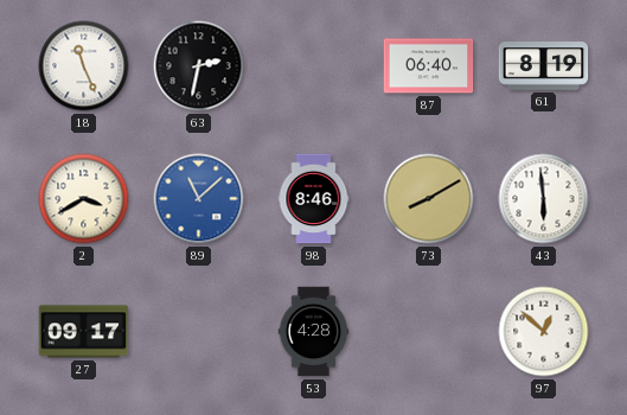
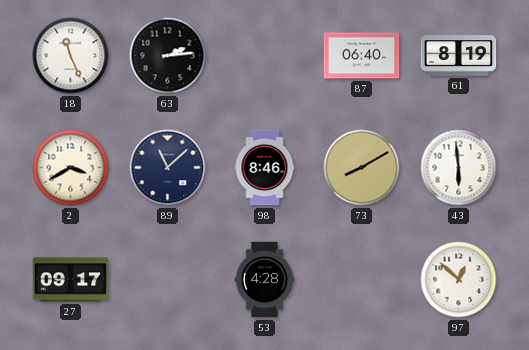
63: 2:32 -> 2:14 (168, 56)
89 dial: blue -> navy (168, 168)
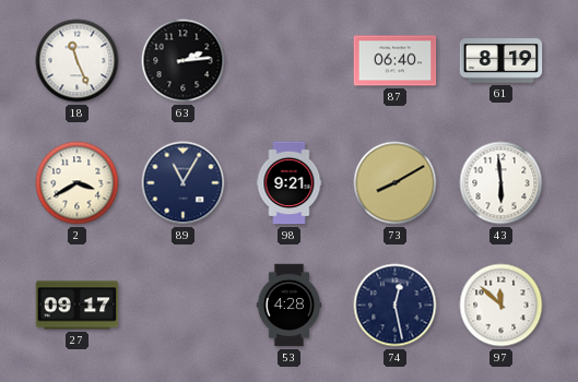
89: 11:08 -> 11:05 (184, 183)
98: 8:46 -> 9:21 (290, 183)
74: none -> 12:28 (396, 306)
97: 12:52 -> 11:52 (502, 306)
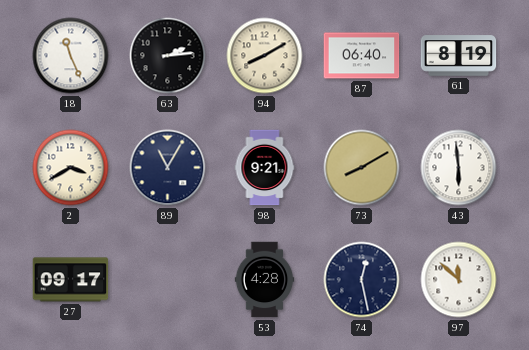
94: none -> 8:10 (265, 56)
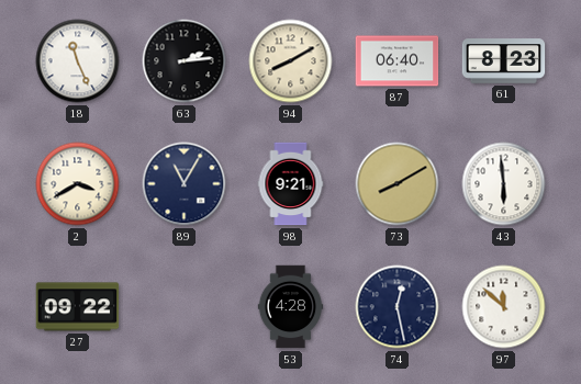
61: 8:19 -> 8:23 (504, 61)
27: 09:17 -> 09:22 (78, 307)
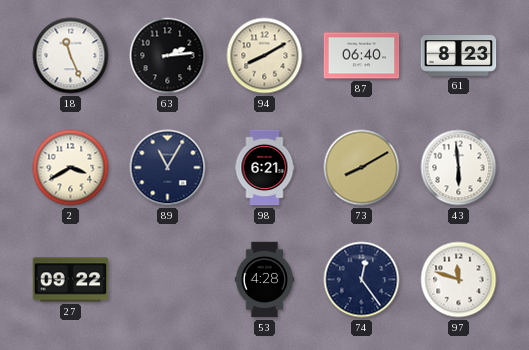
98: 9:21 -> 6:21 (265, 168)
74: 12:28 -> 12:24 (362, 280)
97: 11:52 -> 11:48 (459, 280)
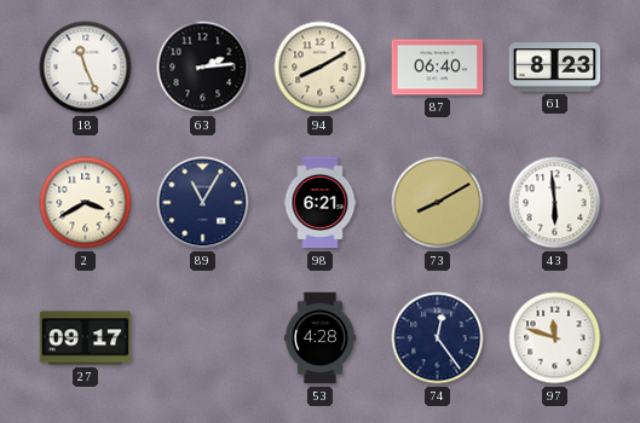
27: 09:22 -> 09:17 (86, 338)
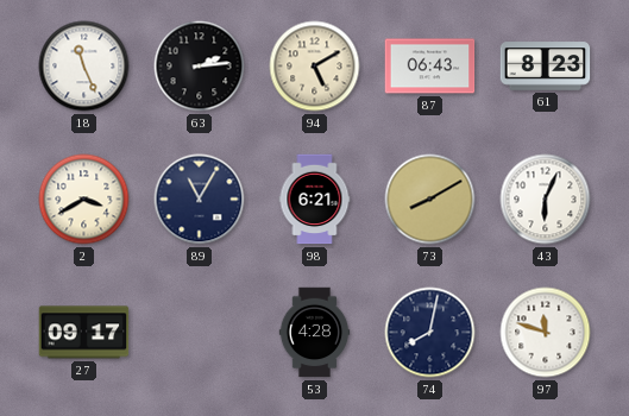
94: 8:10 -> 5:10 (315, 67)
87: 06:40 -> 06:43 (430, 67)
43: 5:59 -> 6:04 (546, 200)
74: 12:24 -> 8:02 (430, 333)
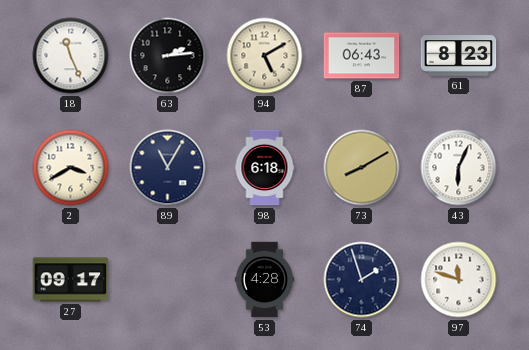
98: 6:21 -> 6:18 (265, 168)
74: 8:02 -> 1:57 (362, 280)
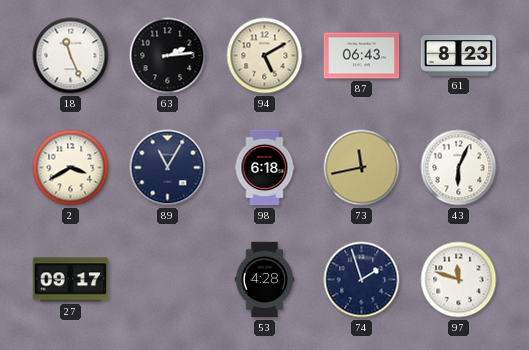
73: 8:10 -> 11:43 (362, 168)
